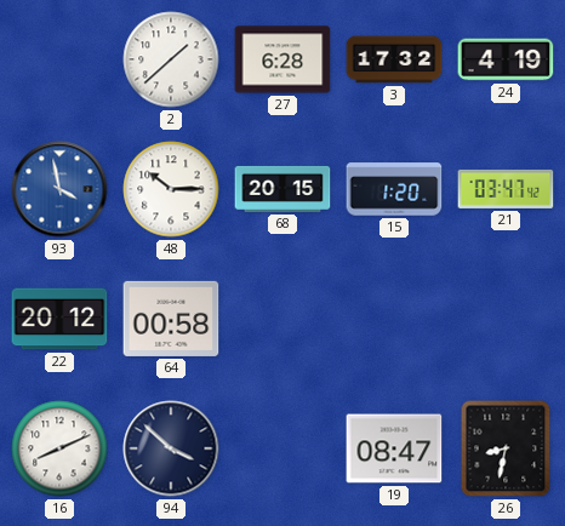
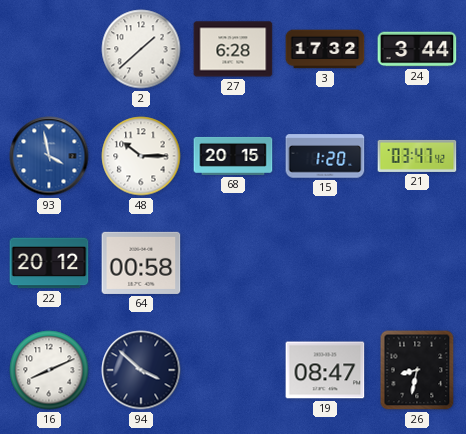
24: 4:19 -> 3:44 (417, 49)
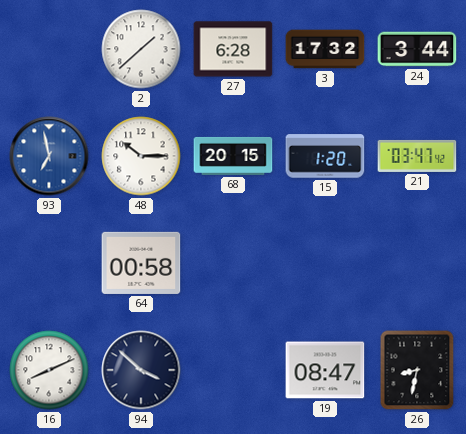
93: 3:58 -> 6:58 (49, 156)
22: 20:12 -> none (49, 263)
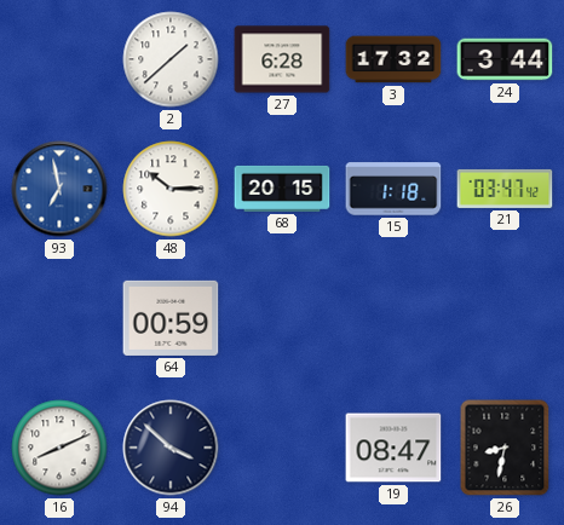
15: 1:20 -> 1:18 (393, 189)
64: 00:58 -> 00:59 (171, 318)
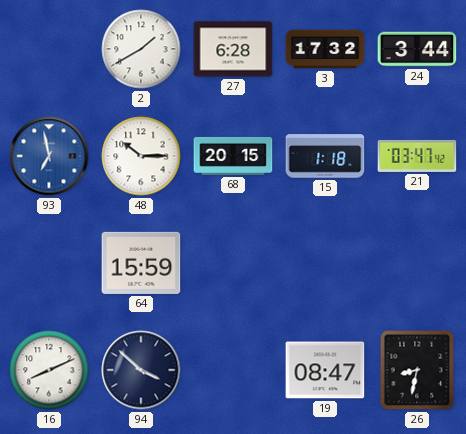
2: 1:38 -> 1:40 (141, 49)
64: 00:59 -> 15:59 (141, 263)
